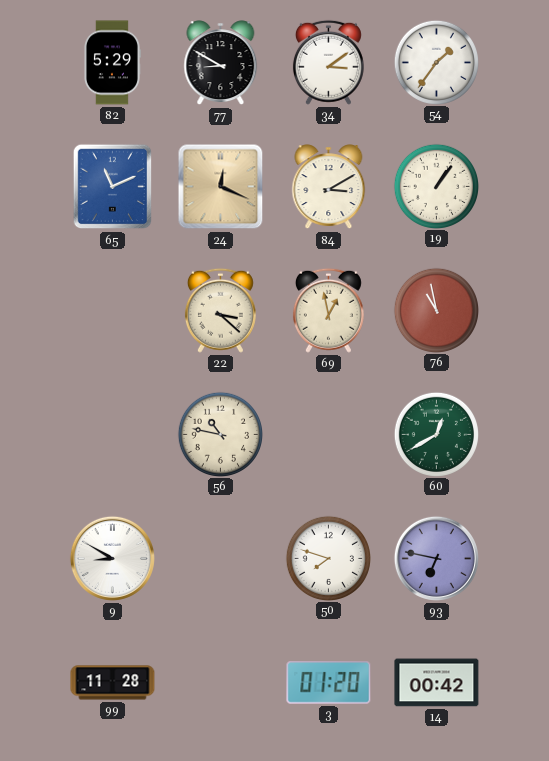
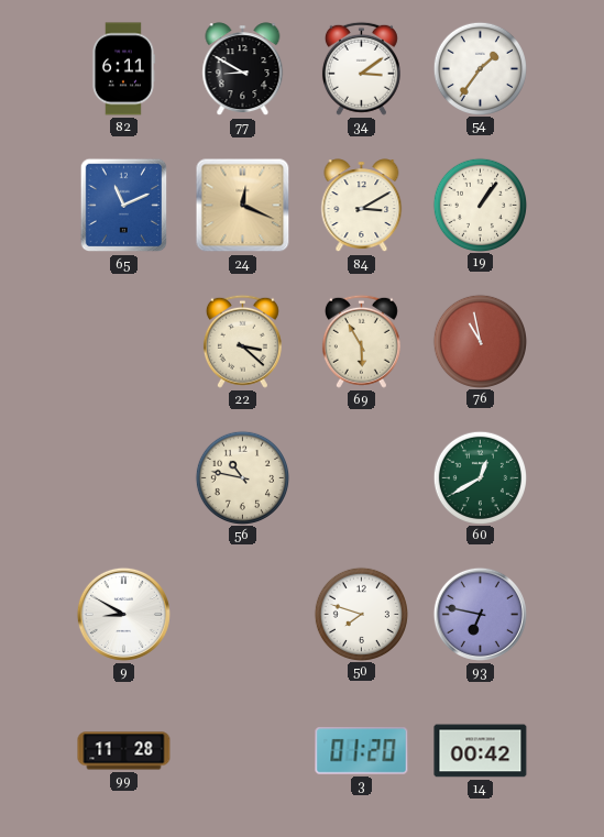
82: 5:29 -> 6:11 (123, 69)
69: 12:58 -> 5:55 (361, 341)
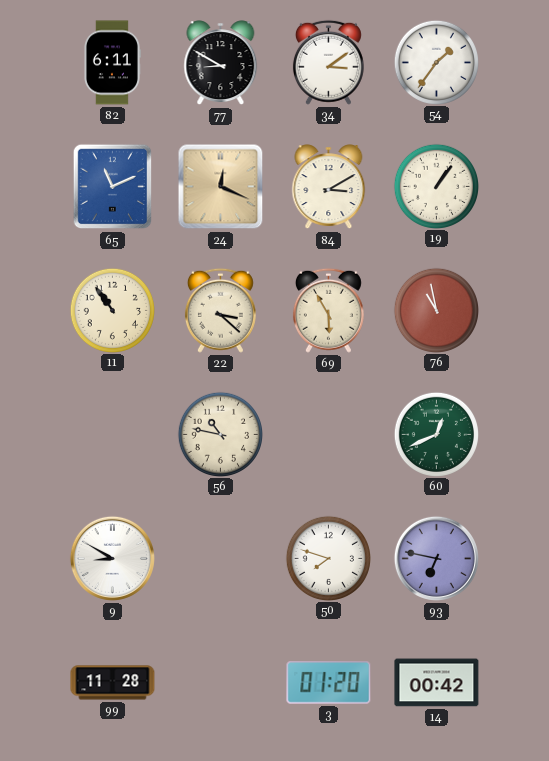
11: none -> 10:54 (112, 310)
60: 12:40 -> 12:41 (436, 434)
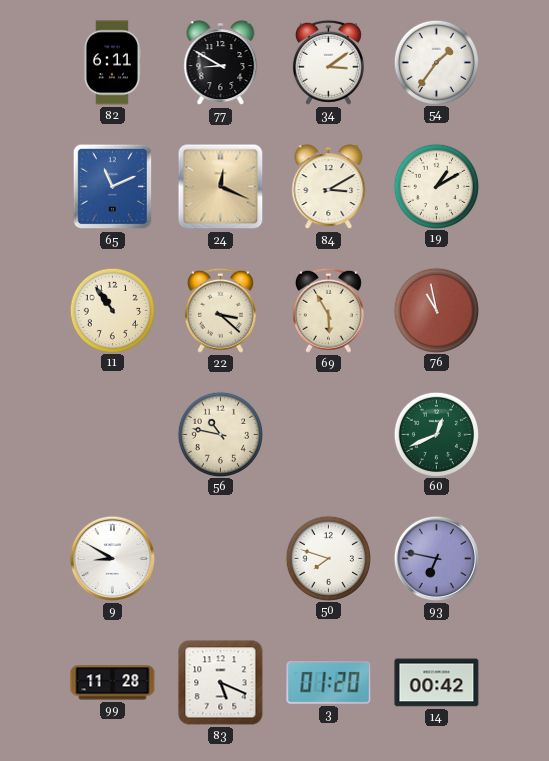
19: 1:06 -> 1:10 (436, 186)
83: none -> 5:19 (221, 683)
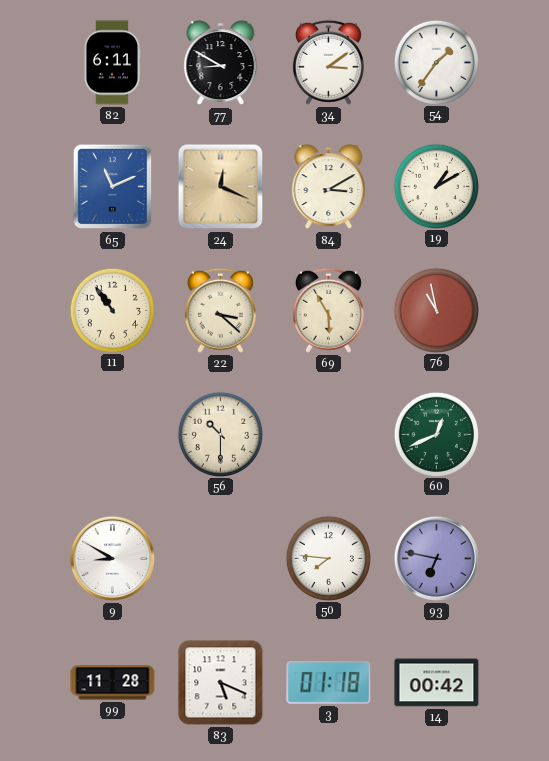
56: 10:47 -> 10:30 (220, 434)
50: 7:48 -> 7:46 (328, 558)
3: 01:20 -> 01:18 (329, 683)
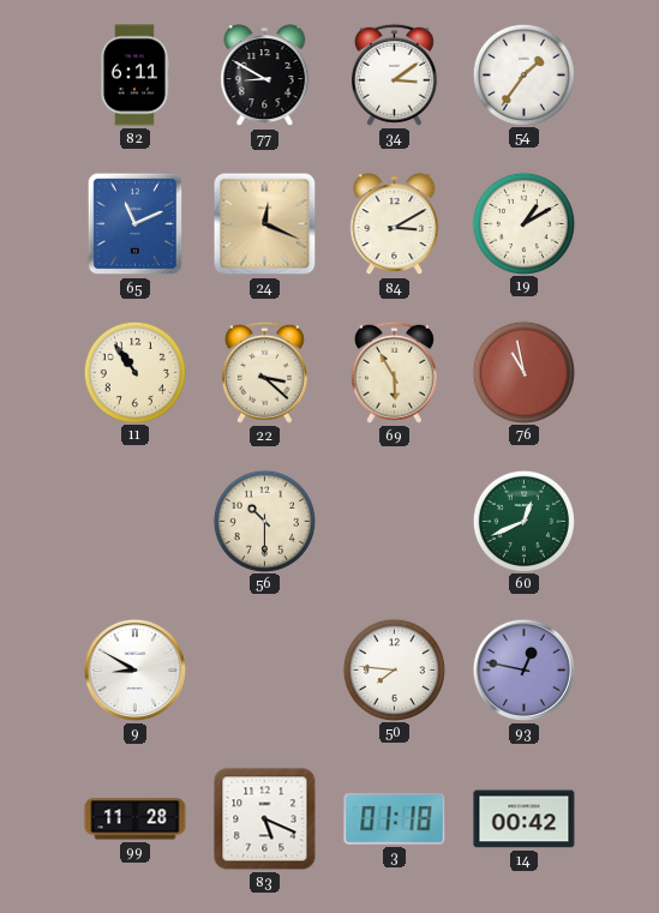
93: 6:47 -> 12:47 (523, 669)
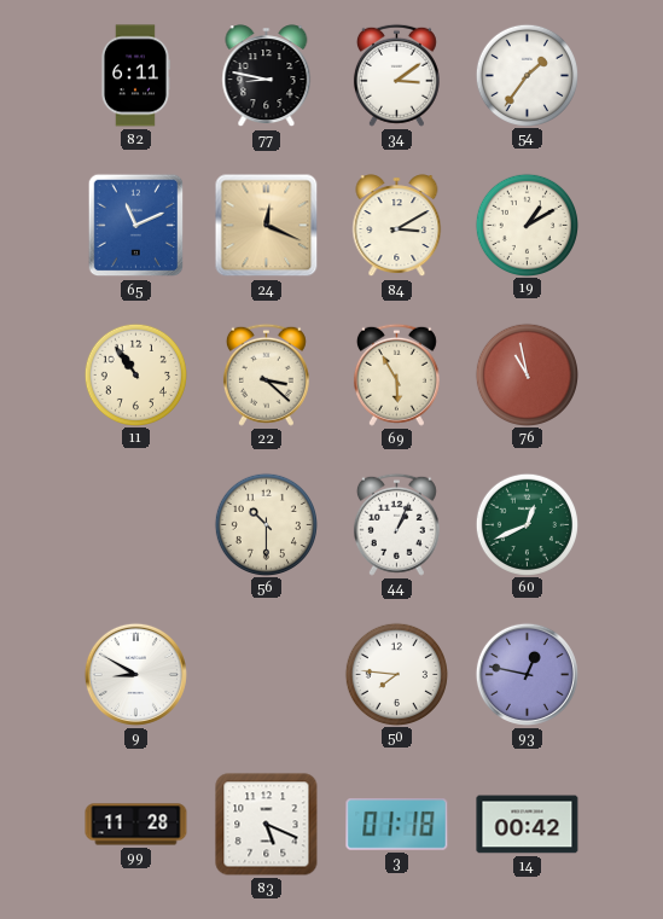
77: 8:50 -> 8:47 (267, 76)
44: none -> 1:04 (396, 524)
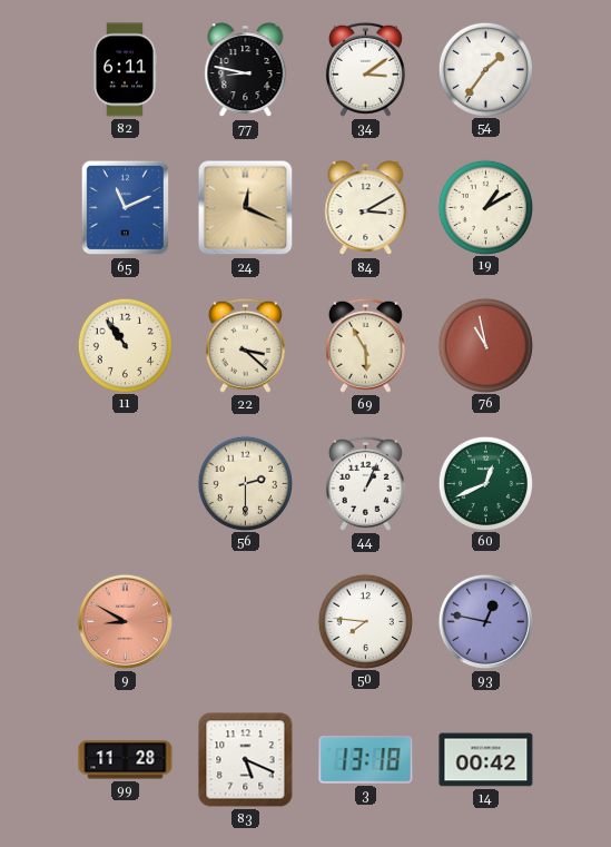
56: 10:30 -> 2:30 (245, 483)
9 dial: white -> salmon (125, 621)
3: 01:18 -> 13:18 (366, 760)
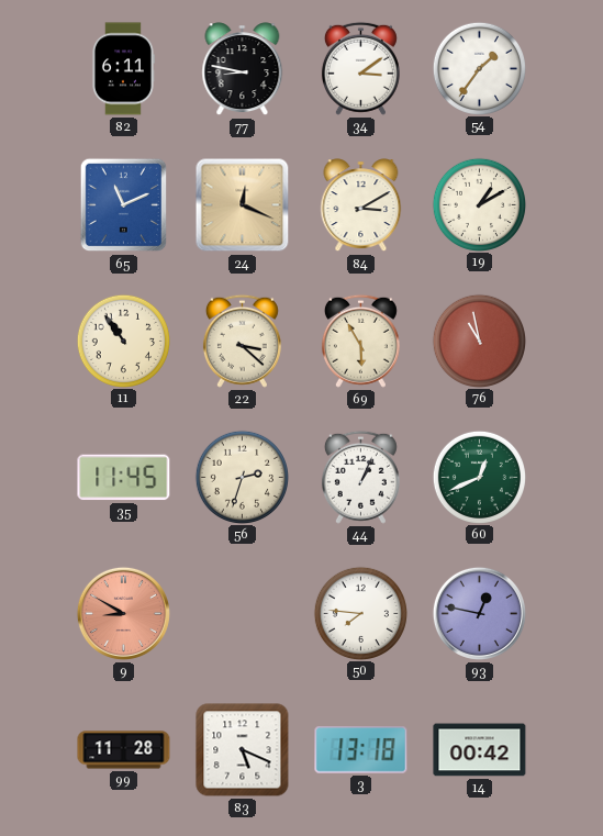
35: none -> 11:45 (124, 478)
56: 2:30 -> 2:33 (242, 477)
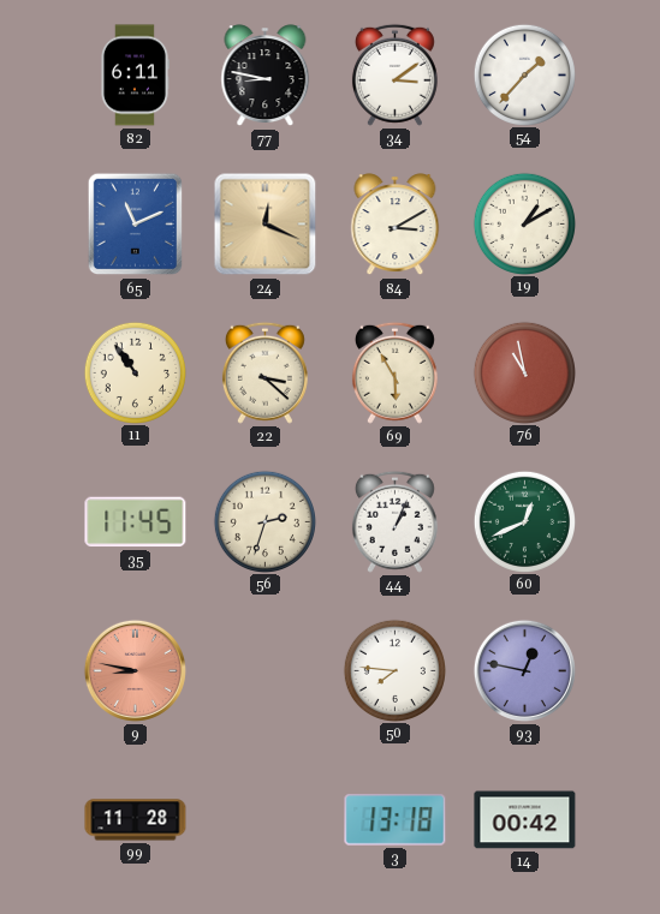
54: 1:36 -> 1:37 (524, 74)
9: 8:50 -> 8:47 (135, 670)
83: 5:19 -> none (243, 750)
